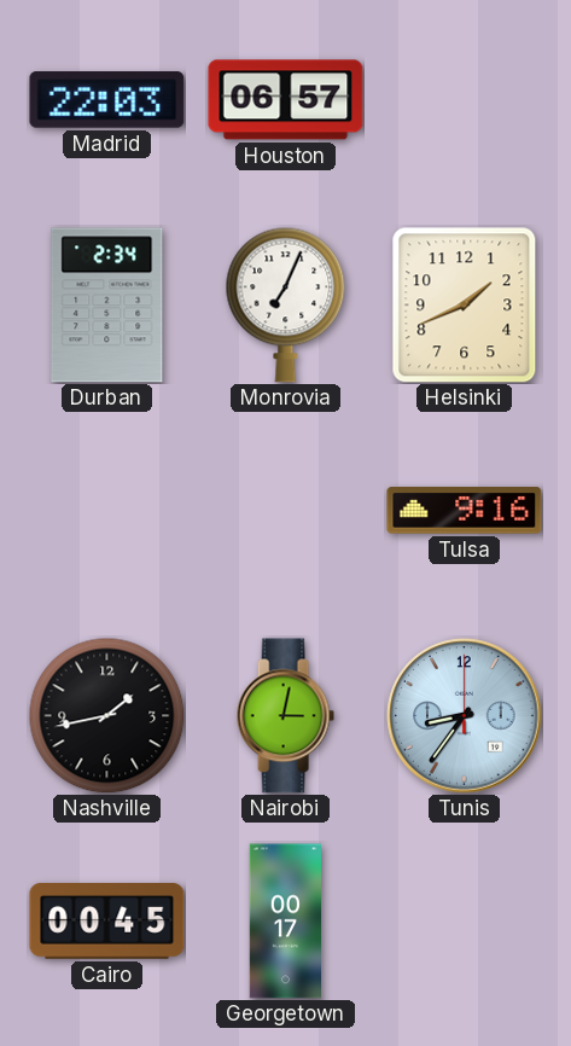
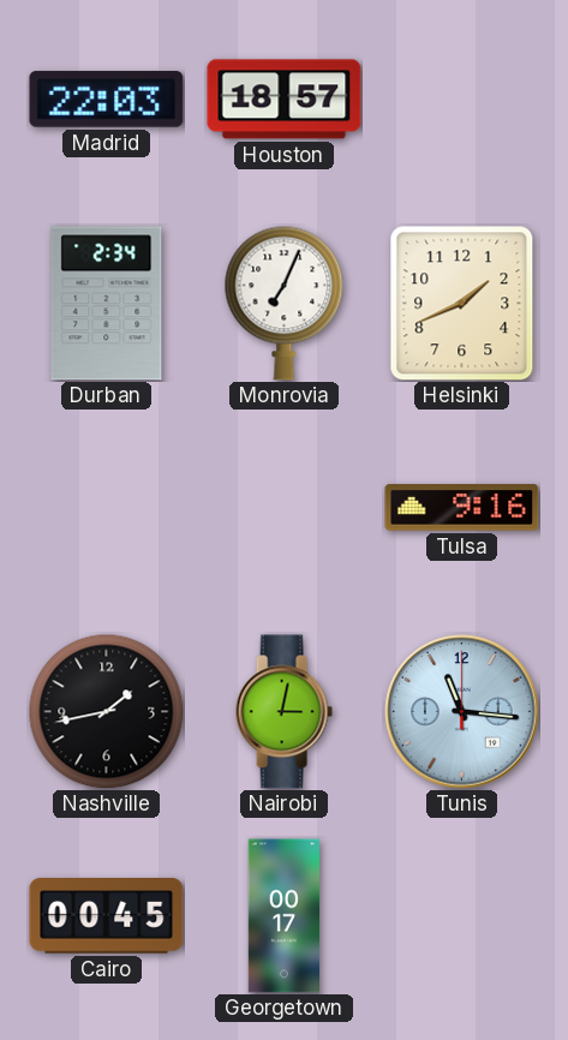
Houston: 06:57 -> 18:57 (285, 100)
Tunis: 8:36 -> 11:16 (462, 712)
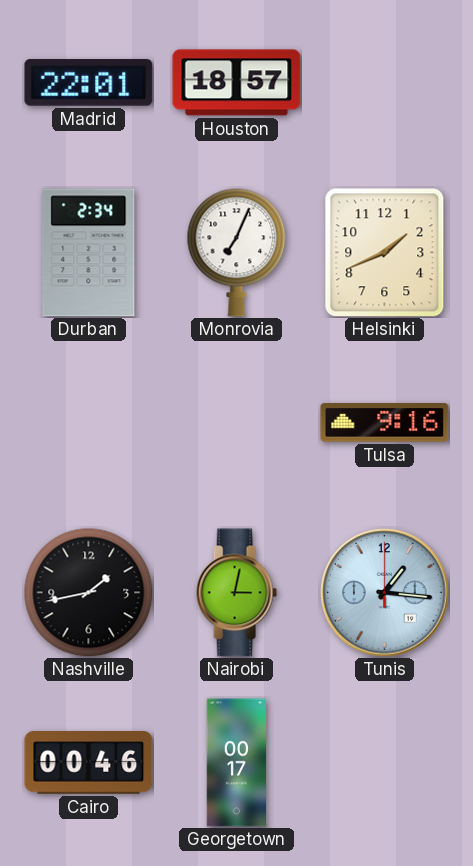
Madrid: 22:03 -> 22:01 (89, 83)
Tunis: 11:16 -> 1:16 (385, 593)
Cairo: 00:45 -> 00:46 (89, 763)
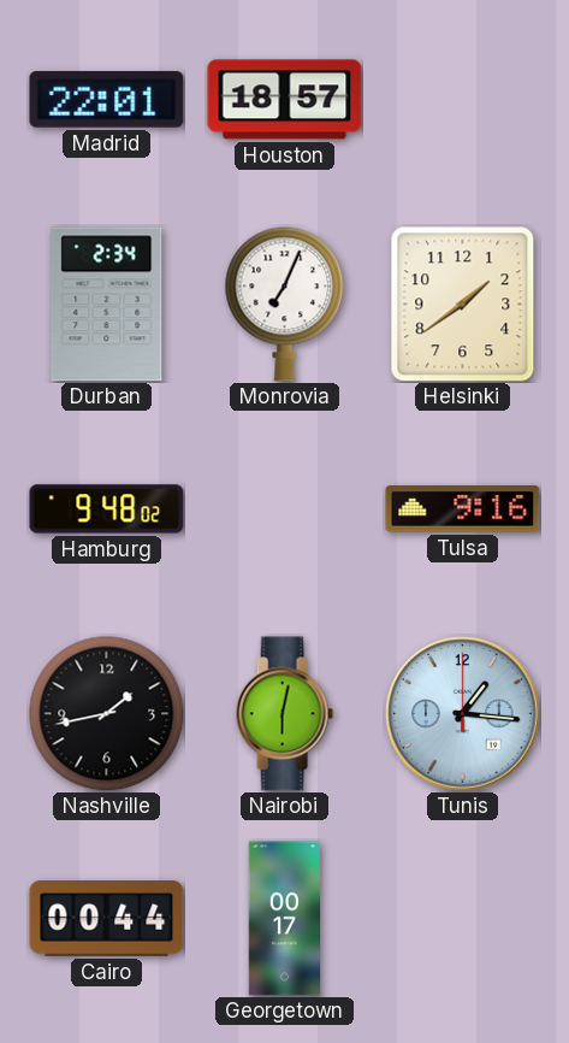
Helsinki: 1:41 -> 1:39 (463, 305)
Hamburg: none -> 9:48 (107, 509)
Nairobi: 3:02 -> 6:02 (284, 714)
Cairo: 00:46 -> 00:44 (107, 919)
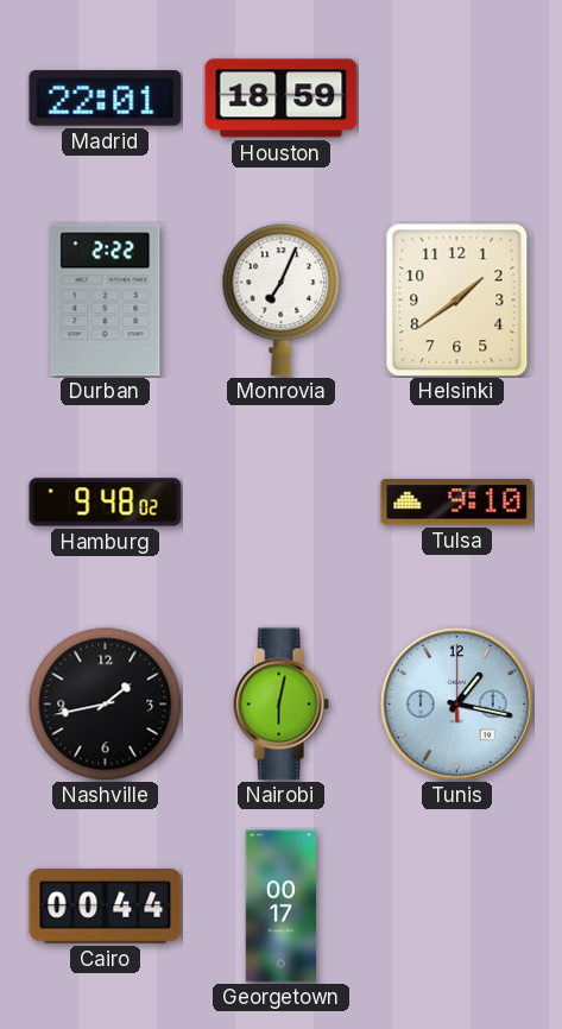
Houston: 18:57 -> 18:59 (282, 99)
Durban: 2:34 -> 2:22 (106, 301)
Tulsa: 9:16 -> 9:10 (457, 503)
Tunis: 1:16 -> 1:17 (457, 705)
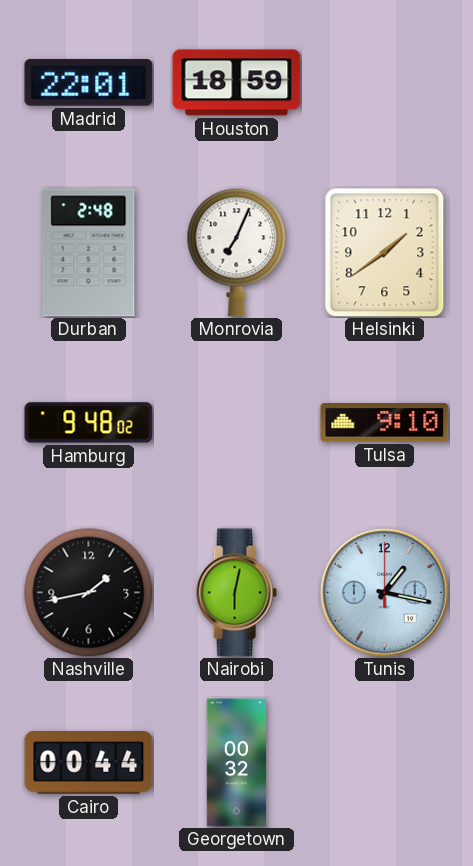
Durban: 2:22 -> 2:48 (89, 253)
Georgetown: 00:17 -> 00:32 (237, 763)
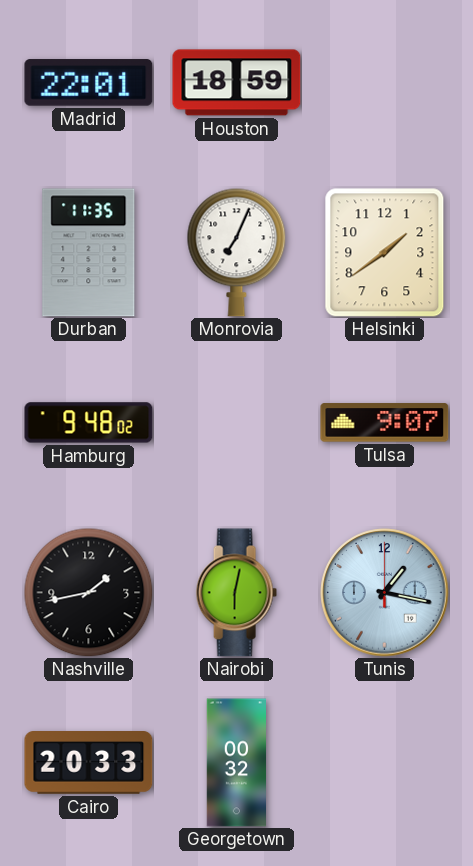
Durban: 2:48 -> 11:35 (89, 253)
Tulsa: 9:10 -> 9:07 (385, 423)
Cairo: 00:44 -> 20:33 (89, 763)
